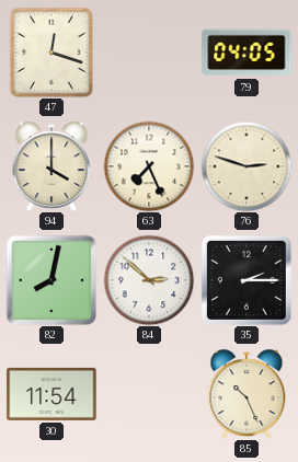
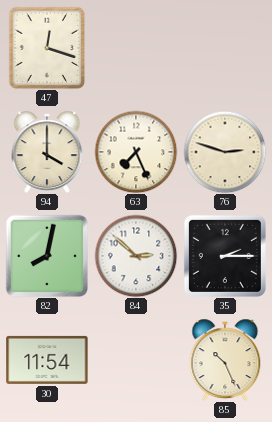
79: 04:05 -> none (247, 53)
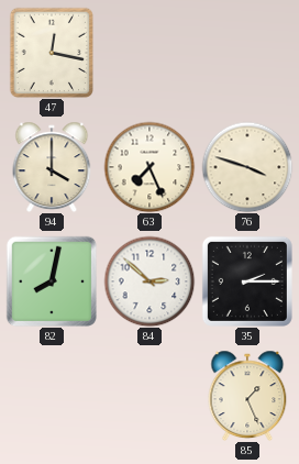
47: 12:18 -> 12:17 (51, 53)
76: 2:48 -> 3:48 (247, 167)
30: 11:54 -> none (47, 360)
85: 10:26 -> 1:26 (247, 396)
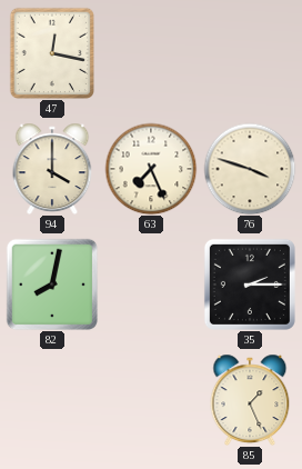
84: 2:52 -> none (149, 281)
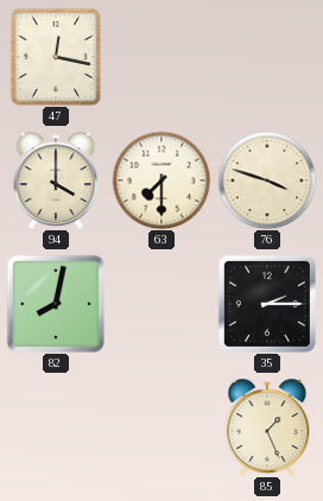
63: 7:26 -> 7:30 (161, 180)
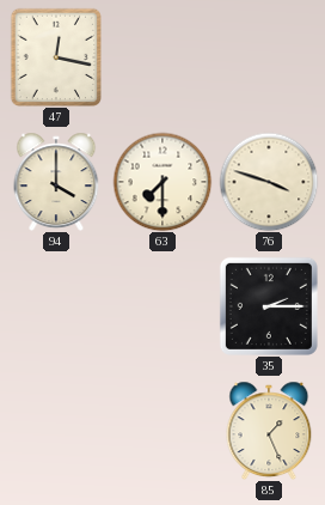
82: 8:02 -> none (56, 304)
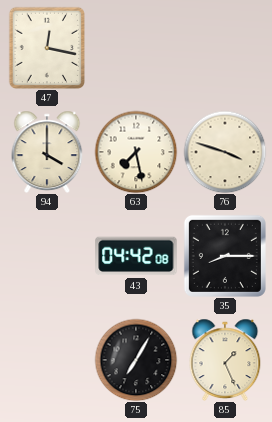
63: 7:30 -> 7:28 (136, 152)
43: none -> 04:42 (136, 256)
35: 2:15 -> 8:15 (225, 256)
75: none -> 7:05 (136, 360)
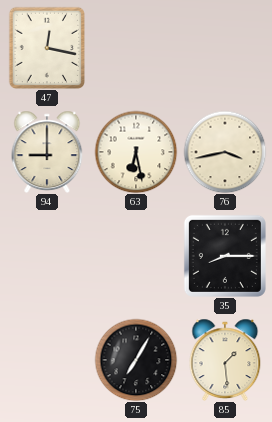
94: 4:00 -> 9:00 (47, 152)
63: 7:28 -> 6:28 (136, 152)
76: 3:48 -> 3:43 (225, 152)
43: 04:42 -> none (136, 256)
85: 1:26 -> 1:29 (225, 360)
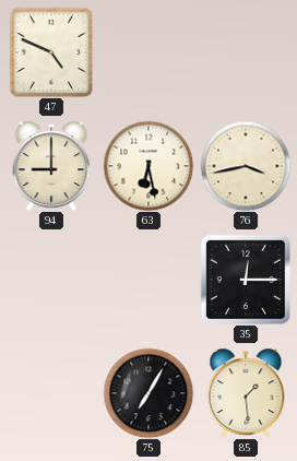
47: 12:17 -> 4:49 (50, 52)
35: 8:15 -> 12:15 (246, 280)
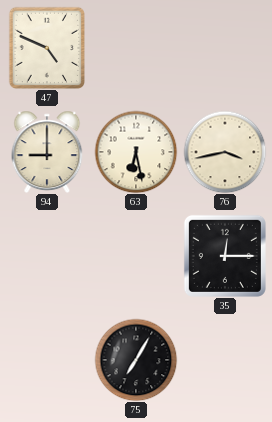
85: 1:29 -> none (246, 393)
